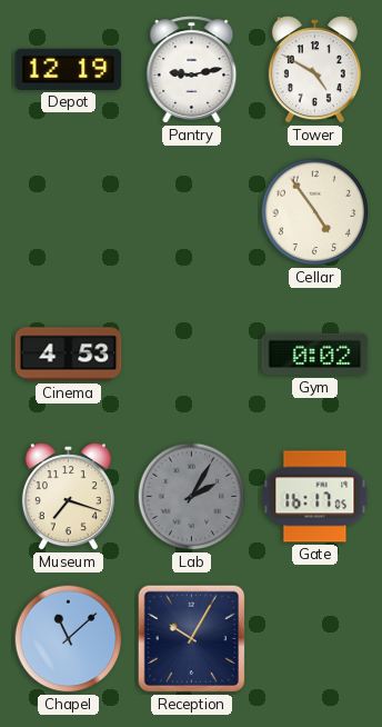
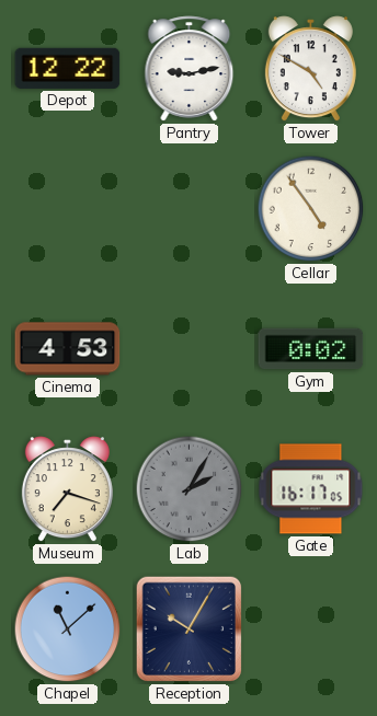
Depot: 12:19 -> 12:22 (68, 68)
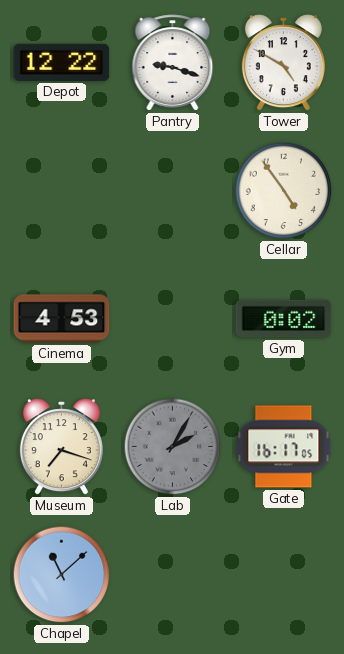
Pantry: 9:13 -> 9:18 (173, 63)
Reception: 10:05 -> none (190, 630)
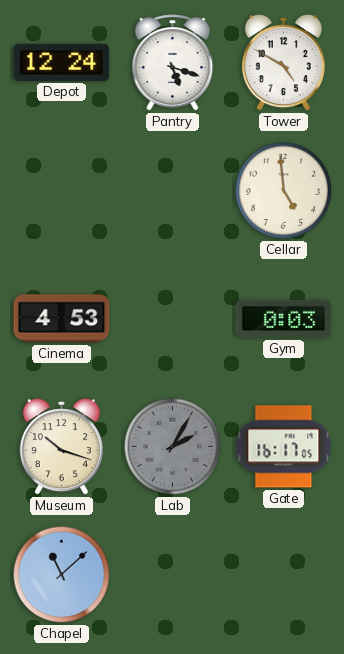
Depot: 12:22 -> 12:24 (62, 62)
Pantry: 9:18 -> 5:18 (173, 63)
Cellar: 4:54 -> 4:59 (284, 191)
Gym: 0:02 -> 0:03 (284, 319)
Museum: 7:18 -> 10:18 (61, 447)
